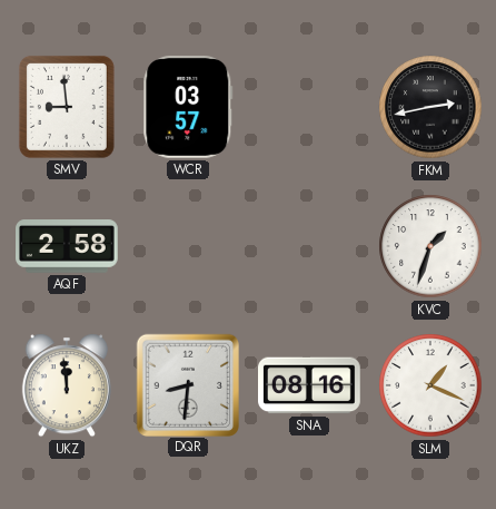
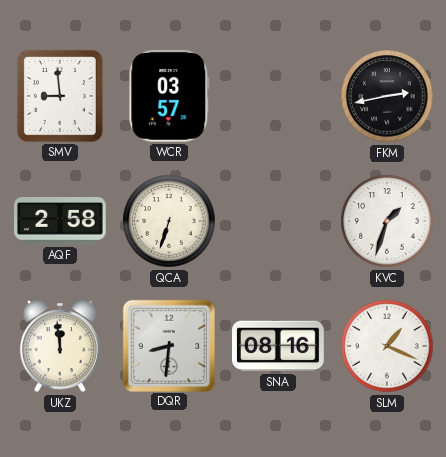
QCA: none -> 6:33 (169, 221)
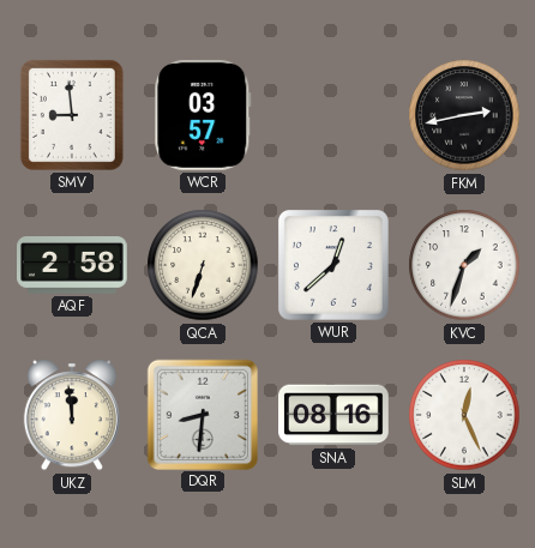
WUR: none -> 12:38 (333, 265)
SLM: 1:19 -> 12:26 (464, 415)
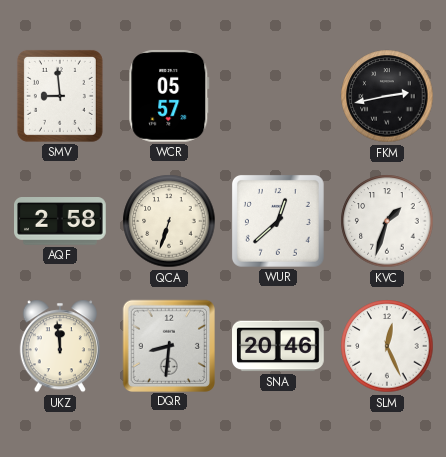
WCR: 03:57 -> 05:57 (169, 96)
SNA: 08:16 -> 20:46 (279, 346)
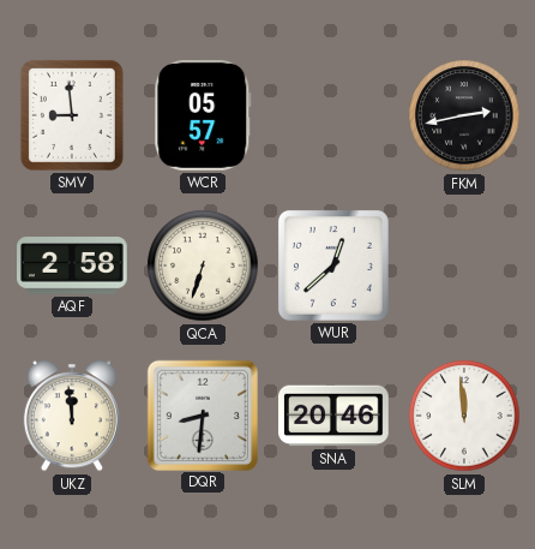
KVC: 1:33 -> none (387, 221)
SLM: 12:26 -> 11:59 (464, 416)
